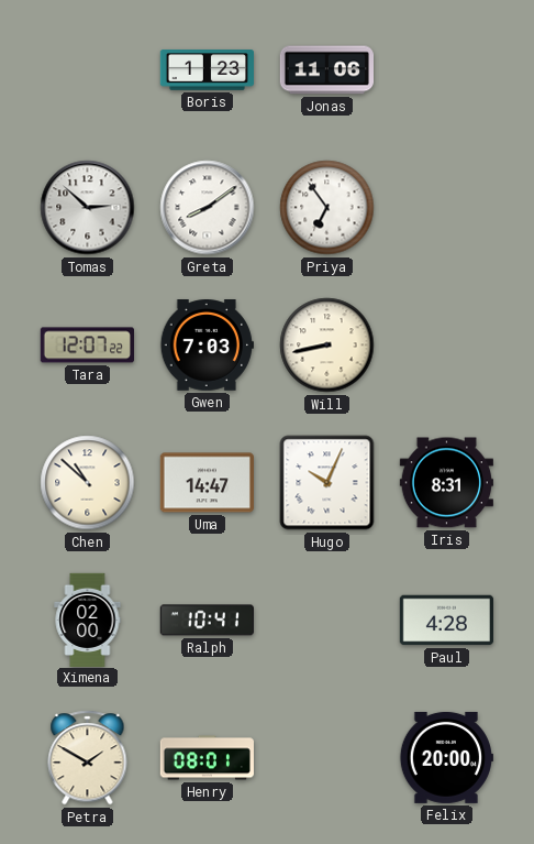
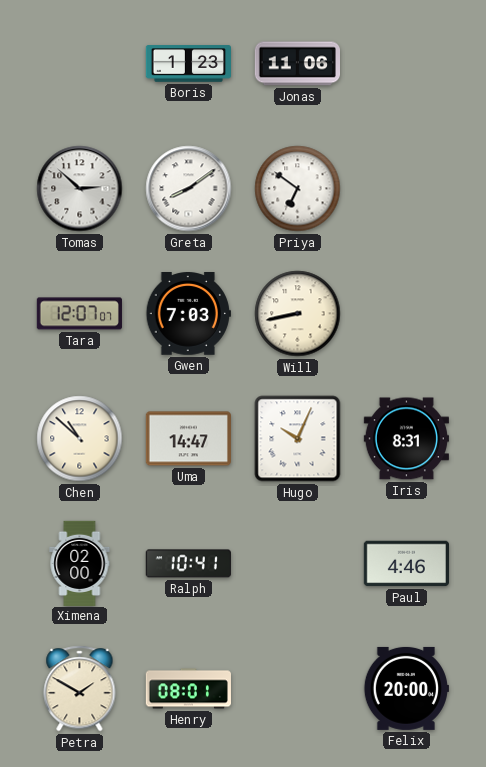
Priya: 6:54 -> 6:51 (298, 189)
Tara: 12:07:22 -> 12:07:07 (79, 314)
Paul: 4:28 -> 4:46 (406, 564)
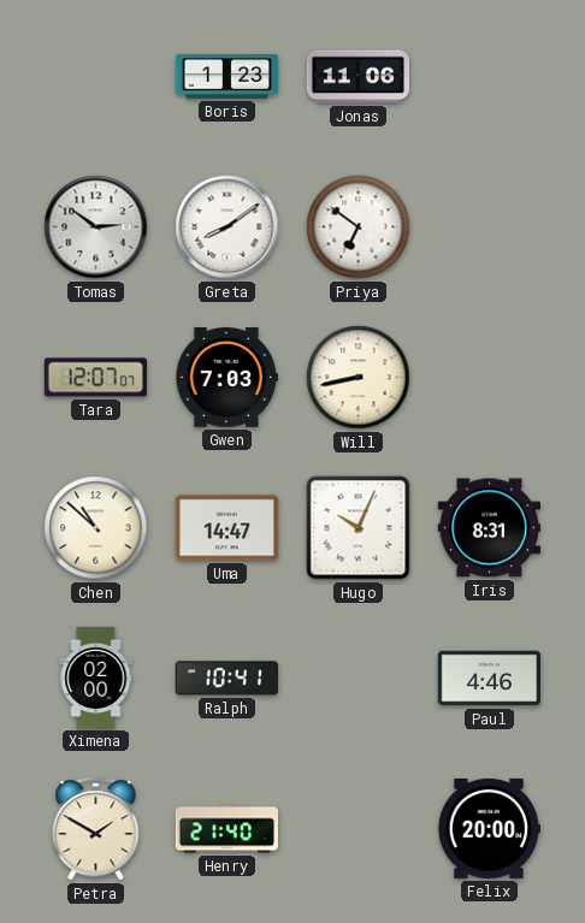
Tomas: 2:52 -> 2:51 (96, 227)
Henry: 08:01 -> 21:40 (226, 829)
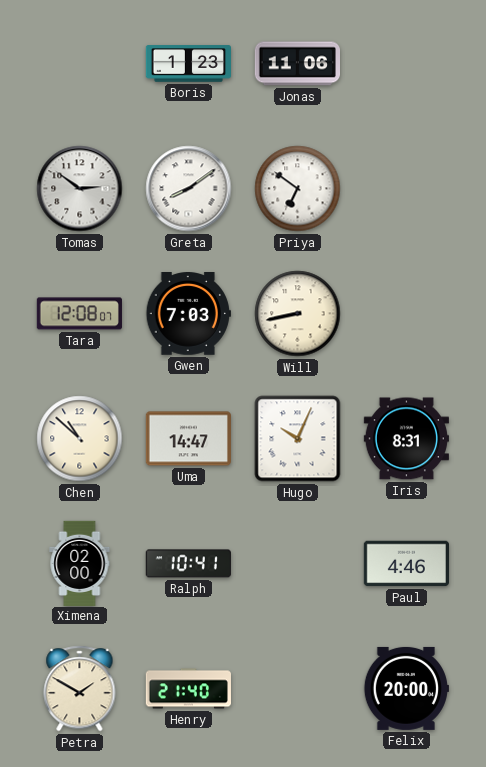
Tara: 12:07 -> 12:08 (79, 314)
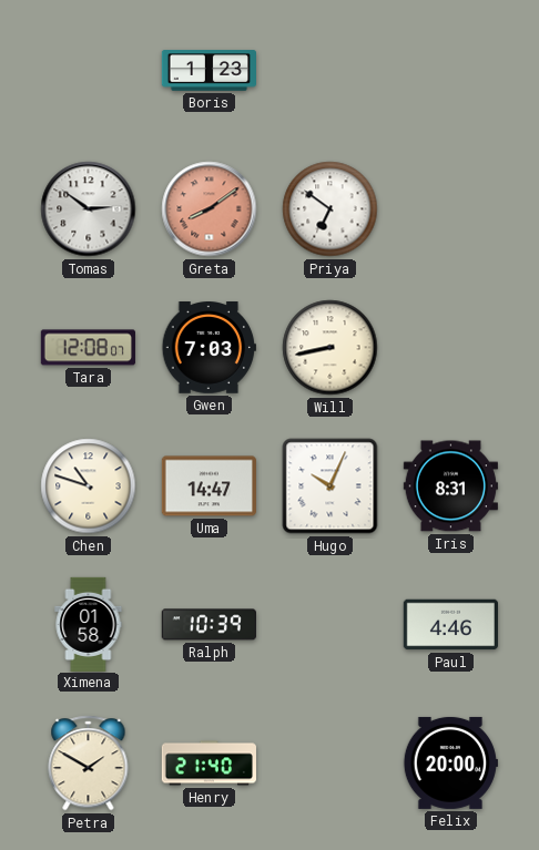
Jonas: 11:06 -> none (297, 64)
Greta dial: white -> salmon (210, 209)
Chen: 10:52 -> 10:48 (89, 487)
Ximena: 02:00 -> 01:58 (89, 624)
Ralph: 10:41 -> 10:39 (209, 625)
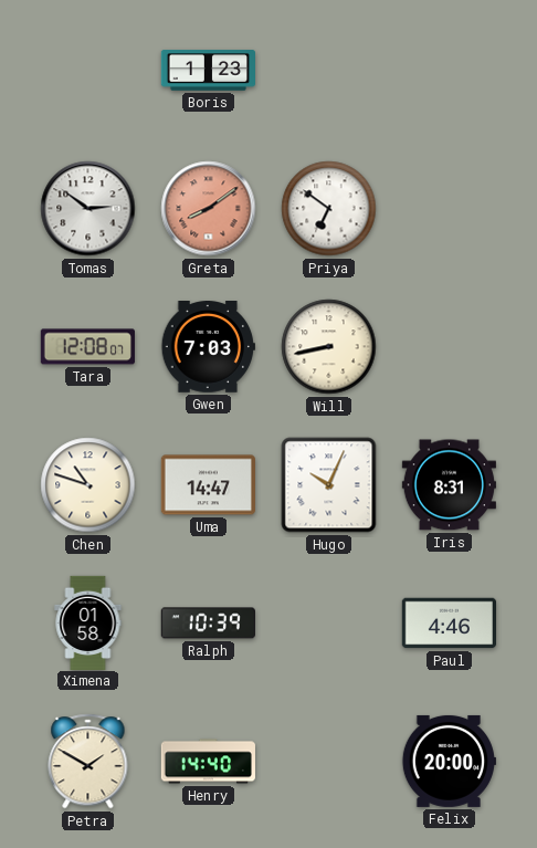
Henry: 21:40 -> 14:40 (208, 762)
